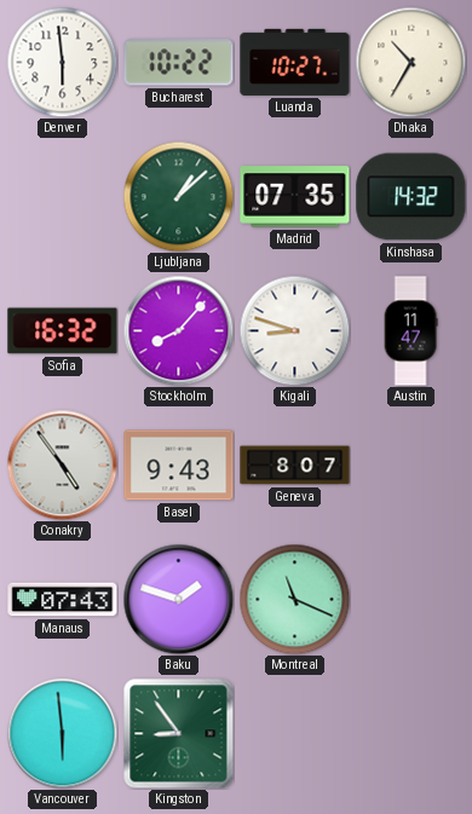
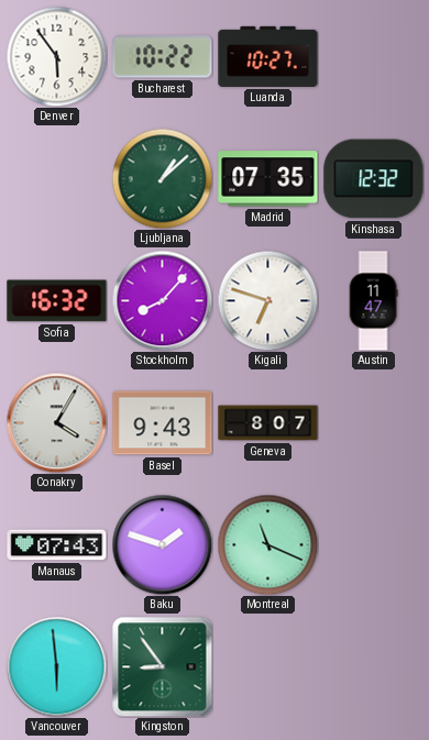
Denver: 5:59 -> 5:54 (56, 56)
Dhaka: 10:35 -> none (410, 62)
Kinshasa: 14:32 -> 12:32 (374, 179)
Kigali: 8:48 -> 6:48 (267, 300)
Conakry: 4:54 -> 4:05 (56, 422)
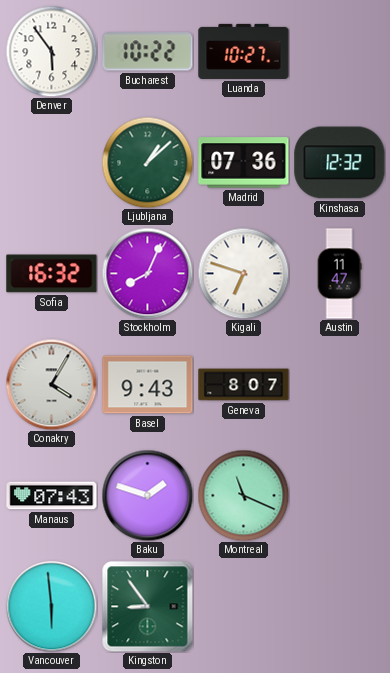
Madrid: 07:35 -> 07:36 (244, 163)
Stockholm: 8:07 -> 8:04 (147, 273)
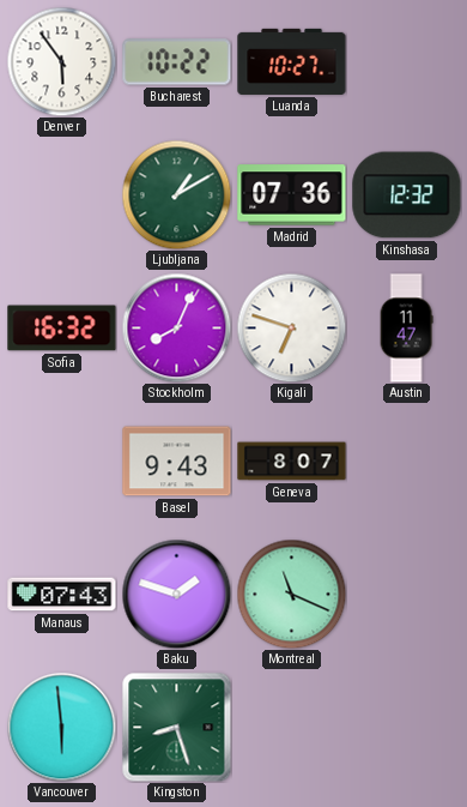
Ljubljana: 1:08 -> 1:10 (176, 194)
Conakry: 4:05 -> none (51, 384)
Kingston: 8:54 -> 8:27 (176, 727)
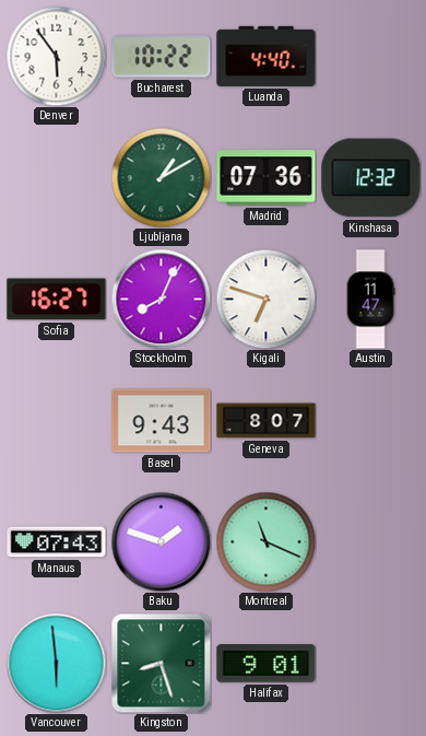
Luanda: 10:27 -> 4:40 (267, 56)
Sofia: 16:32 -> 16:27 (57, 300)
Halifax: none -> 9:01 (267, 664)
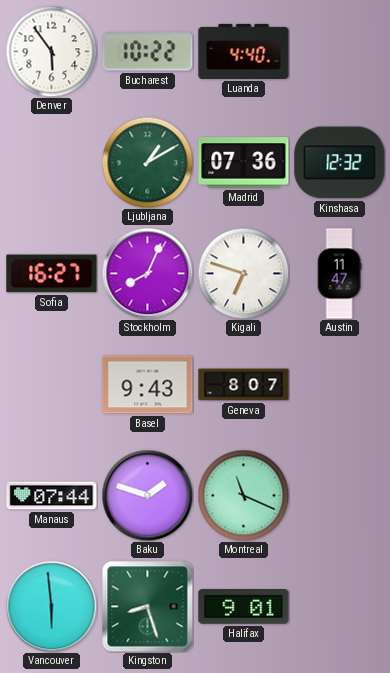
Manaus: 07:43 -> 07:44 (52, 496)
